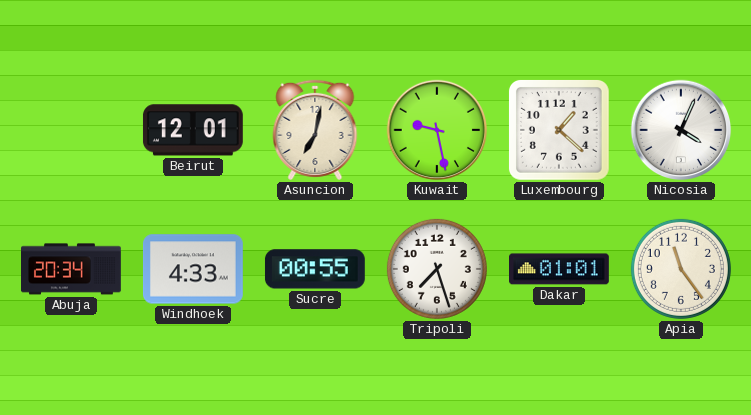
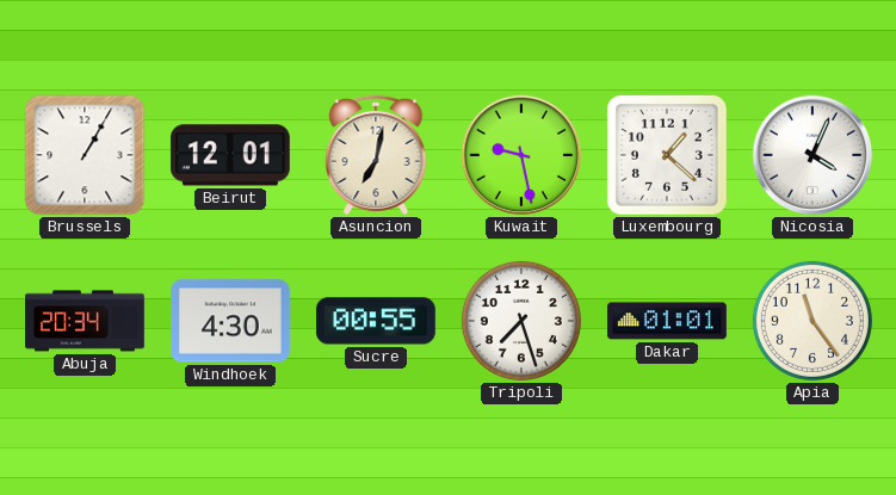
Brussels: none -> 1:05 (85, 155)
Windhoek: 4:33 -> 4:30 (231, 321)
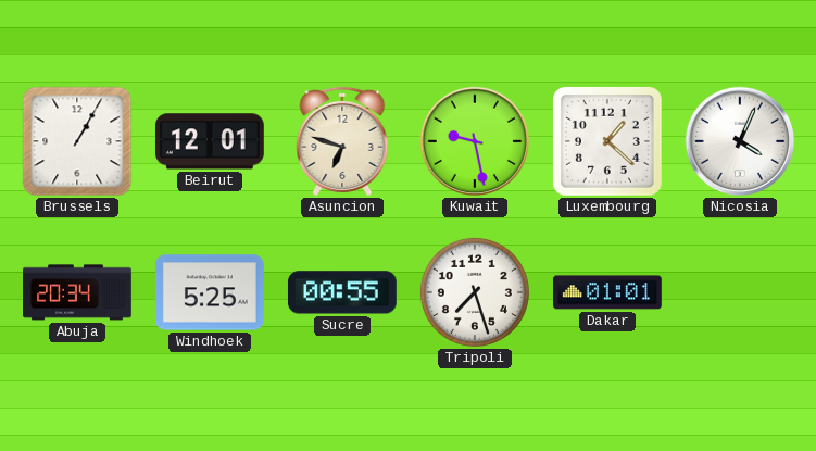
Asuncion: 7:02 -> 6:48 (342, 141)
Windhoek: 4:30 -> 5:25 (211, 292)
Apia: 11:24 -> none (812, 321)
